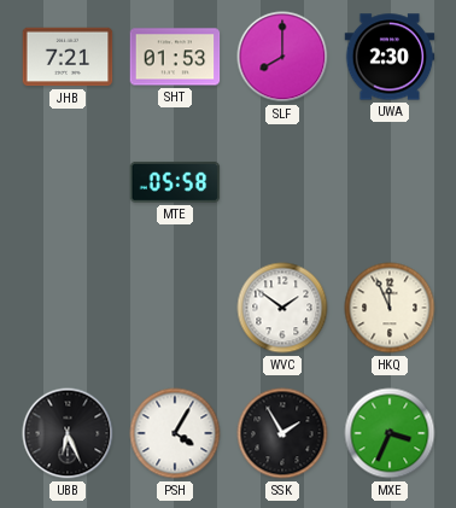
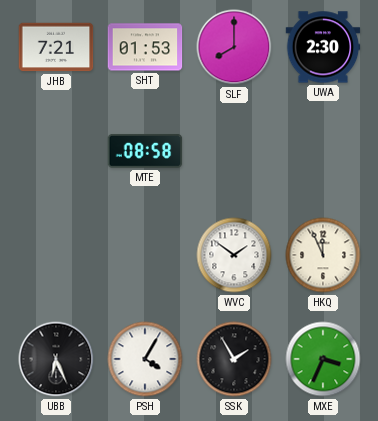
MTE: 05:58 -> 08:58 (145, 151)
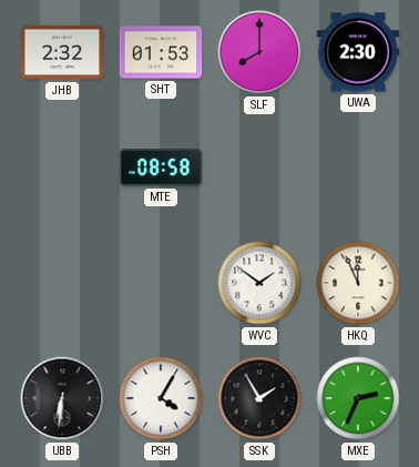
JHB: 7:21 -> 2:32 (62, 52)
UBB: 6:26 -> 6:31 (62, 398)
MXE: 3:34 -> 2:34 (358, 398)
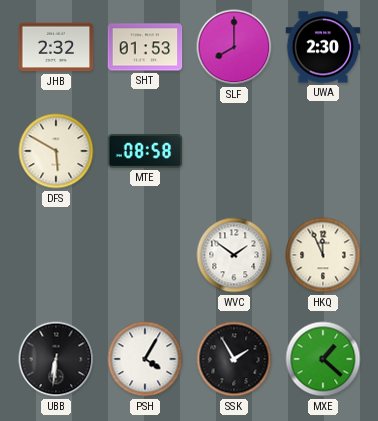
DFS: none -> 5:50 (56, 151)
MXE: 2:34 -> 1:22 (323, 359)
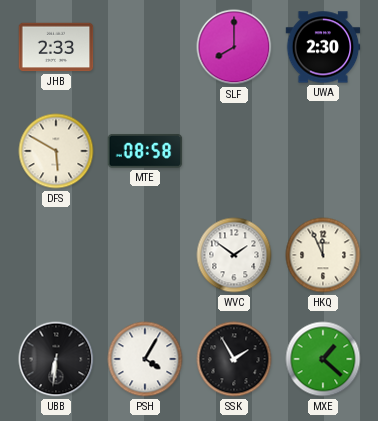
JHB: 2:32 -> 2:33 (56, 47)
SHT: 01:53 -> none (145, 47)
